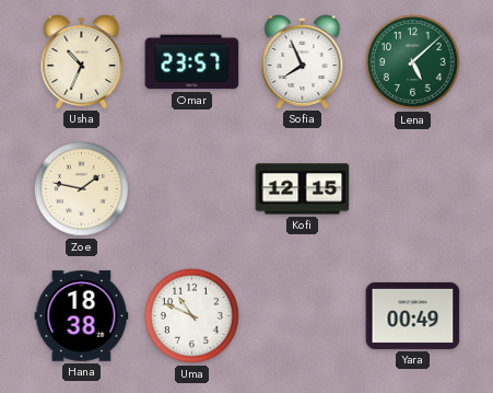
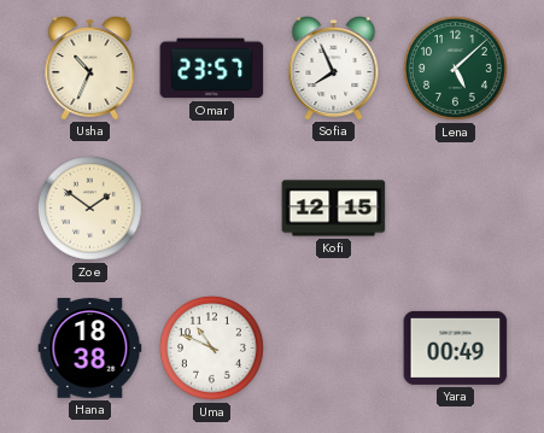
Zoe: 1:47 -> 1:51 (90, 209)
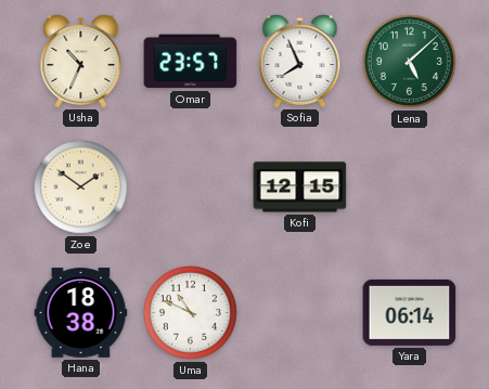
Yara: 00:49 -> 06:14 (410, 312)
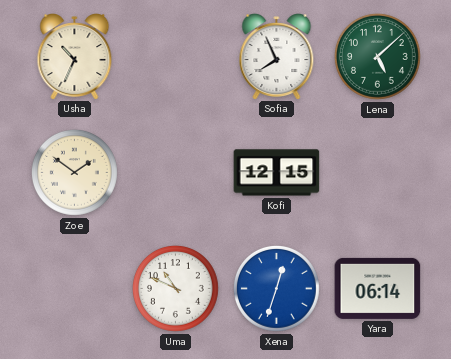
Omar: 23:57 -> none (191, 62)
Hana: 18:38 -> none (81, 313)
Xena: none -> 12:33 (277, 289)
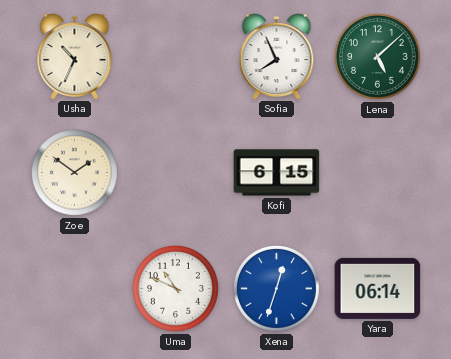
Kofi: 12:15 -> 6:15 (277, 173)
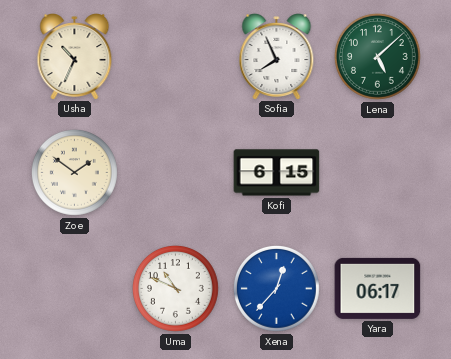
Xena: 12:33 -> 12:37 (277, 289)
Yara: 06:14 -> 06:17 (378, 288)
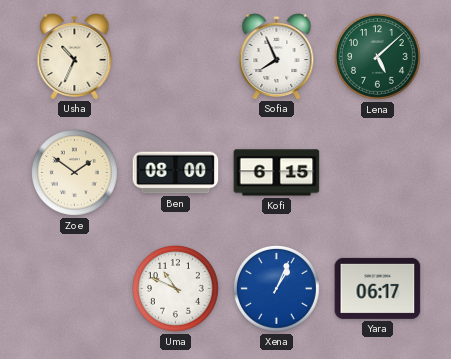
Ben: none -> 08:00 (176, 173)
Xena: 12:37 -> 1:04 (277, 289)
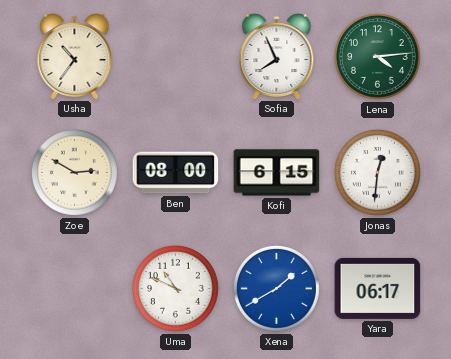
Usha: 10:34 -> 10:36 (75, 57)
Lena: 5:08 -> 4:14 (378, 57)
Zoe: 1:51 -> 2:50 (75, 173)
Jonas: none -> 12:31 (378, 173)
Xena: 1:04 -> 1:40 (277, 289)
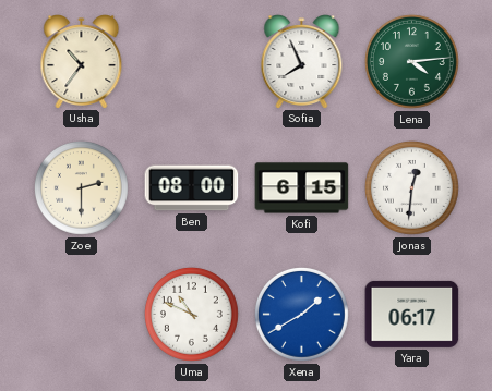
Zoe: 2:50 -> 2:30 (82, 188)
